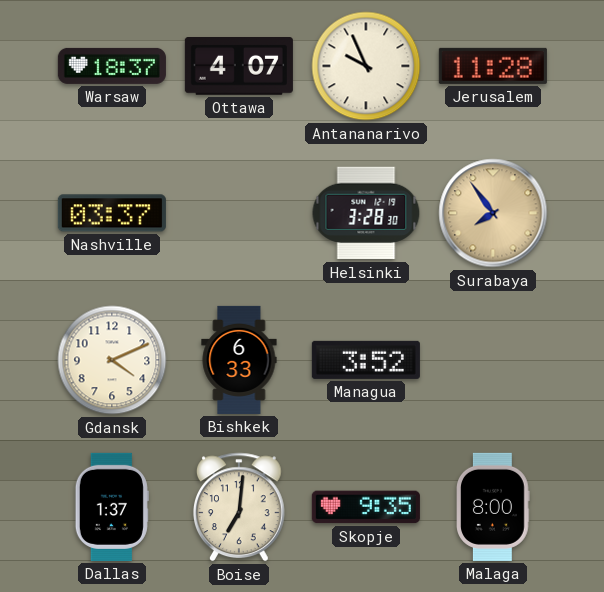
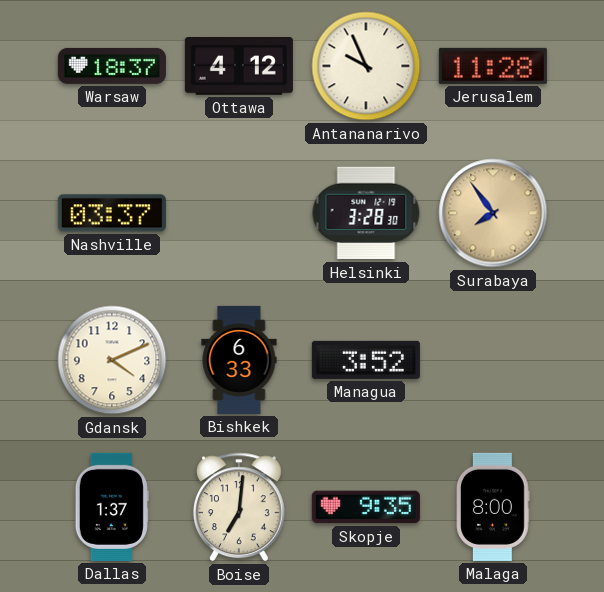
Ottawa: 4:07 -> 4:12 (239, 67)
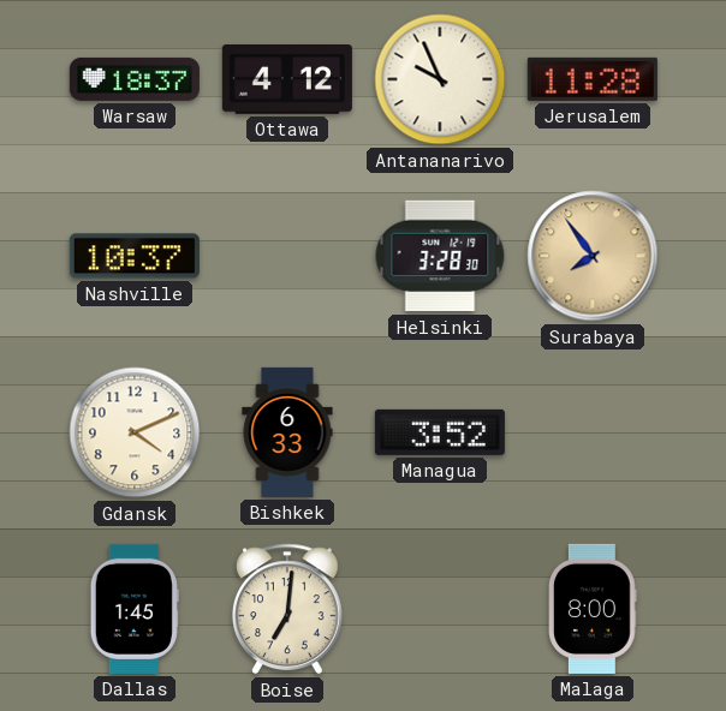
Nashville: 03:37 -> 10:37 (135, 256)
Dallas: 1:37 -> 1:45 (135, 609)
Skopje: 9:35 -> none (366, 507)
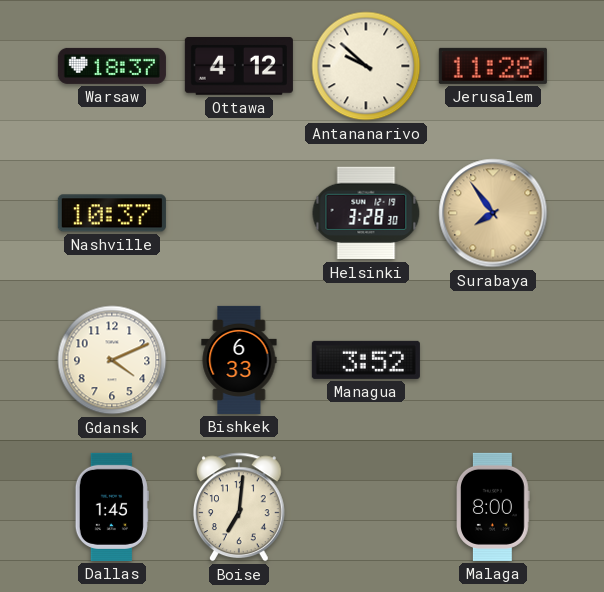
Antananarivo: 9:56 -> 9:52 (366, 66)
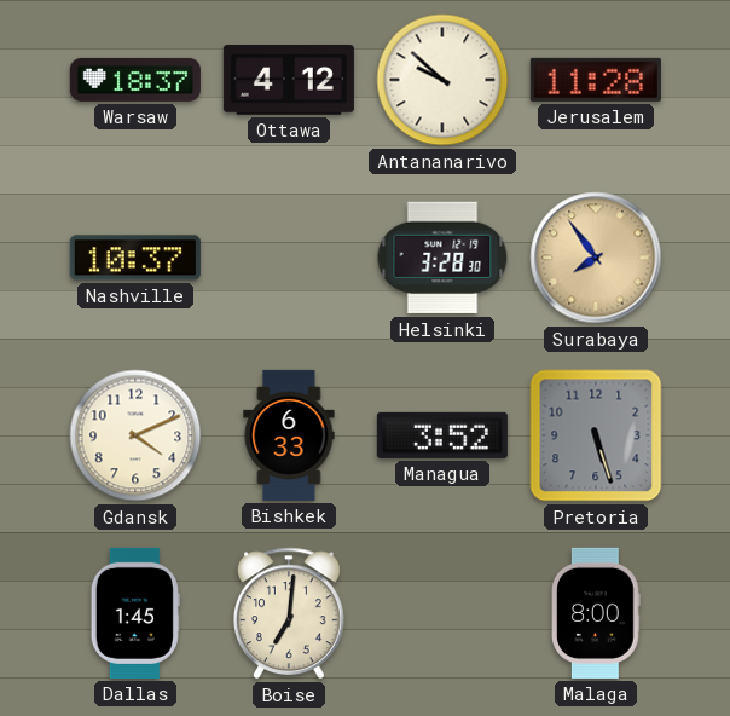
Pretoria: none -> 5:27 (596, 435)
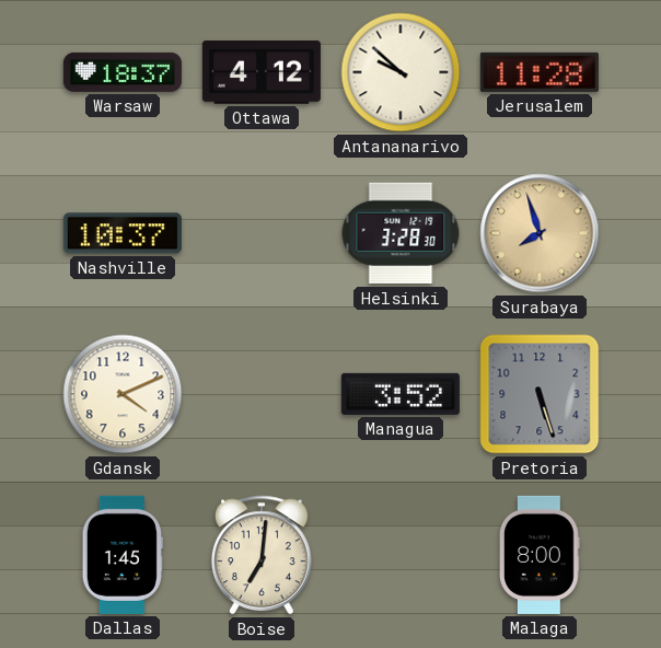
Surabaya: 7:54 -> 7:57 (540, 233)
Bishkek: 6:33 -> none (289, 435)
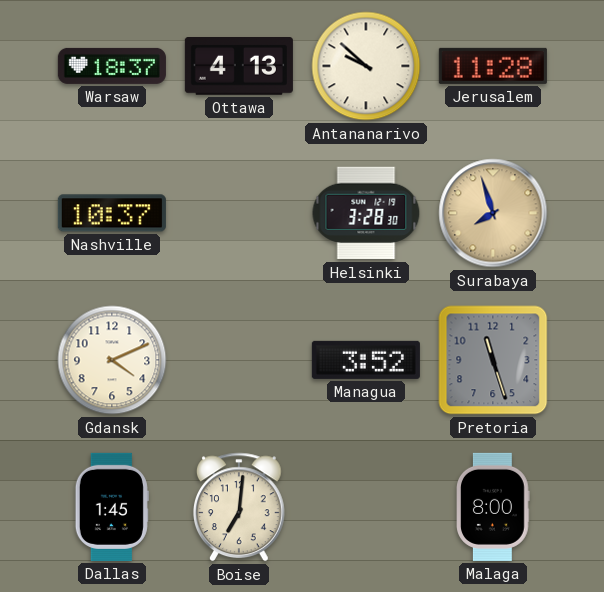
Ottawa: 4:12 -> 4:13 (239, 67)
Pretoria: 5:27 -> 11:27 (493, 360)
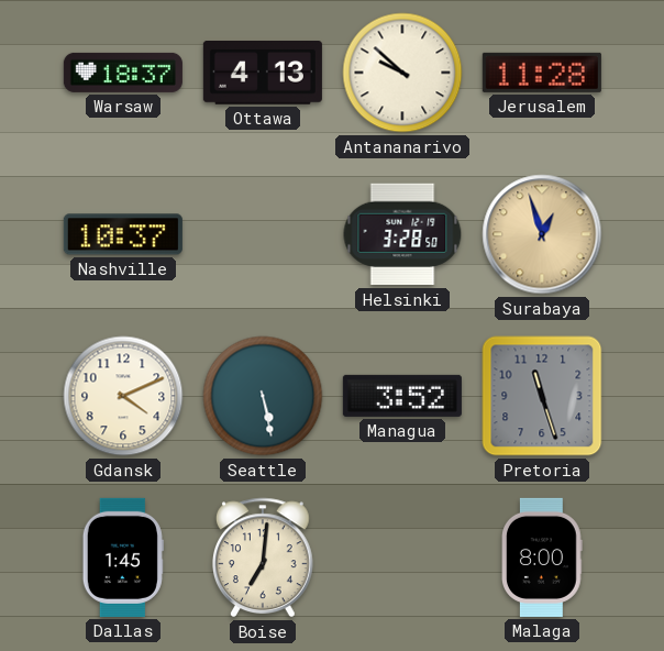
Helsinki: 3:28:30 -> 3:28:50 (402, 234)
Surabaya: 7:57 -> 12:57 (542, 234)
Seattle: none -> 5:28 (263, 396)
